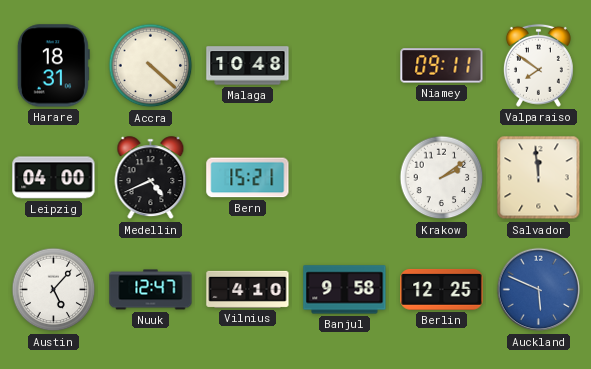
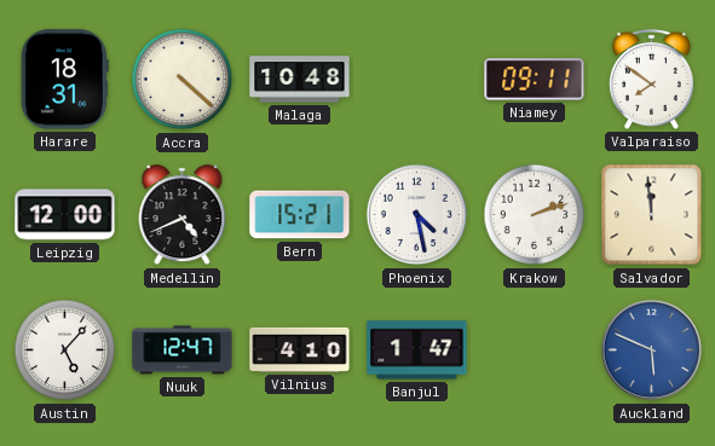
Leipzig: 04:00 -> 12:00 (65, 215)
Phoenix: none -> 4:28 (417, 215)
Krakow: 2:09 -> 2:12 (535, 215)
Banjul: 9:58 -> 1:47 (417, 351)
Berlin: 12:25 -> none (442, 289)
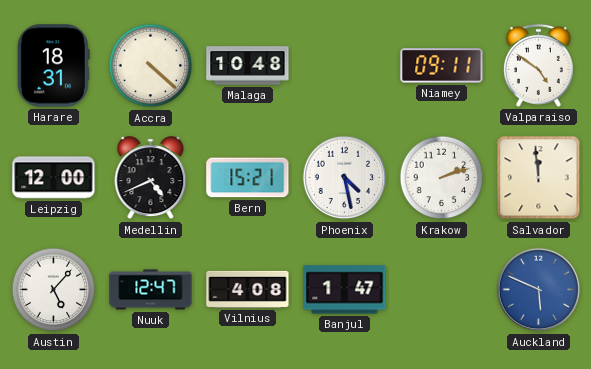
Valparaiso: 7:51 -> 4:51 (538, 65)
Vilnius: 4:10 -> 4:08 (248, 289)
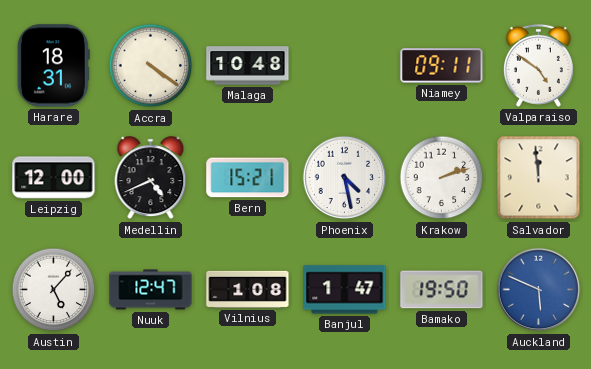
Accra: 4:22 -> 4:21 (151, 66)
Vilnius: 4:08 -> 1:08 (248, 289)
Bamako: none -> 19:50 (442, 290)
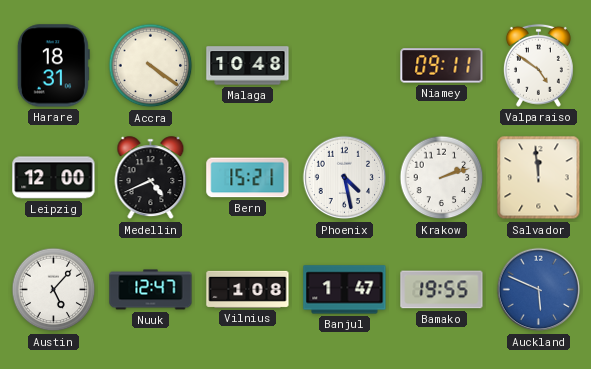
Bamako: 19:50 -> 19:55 (442, 290)
